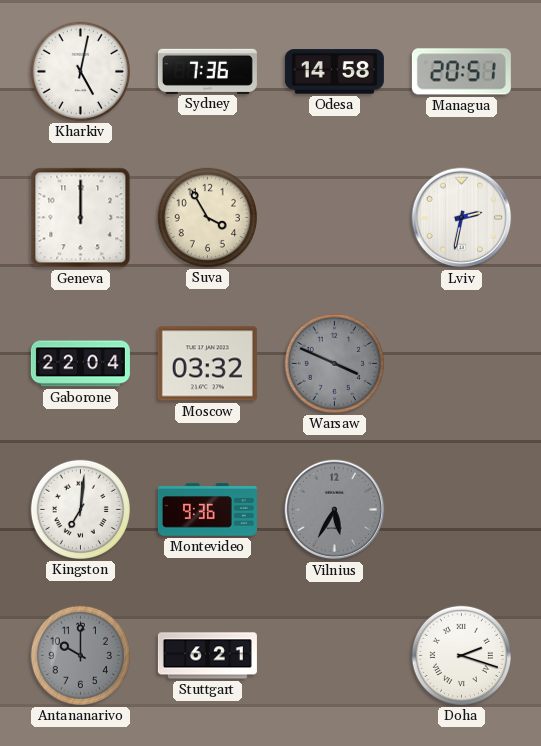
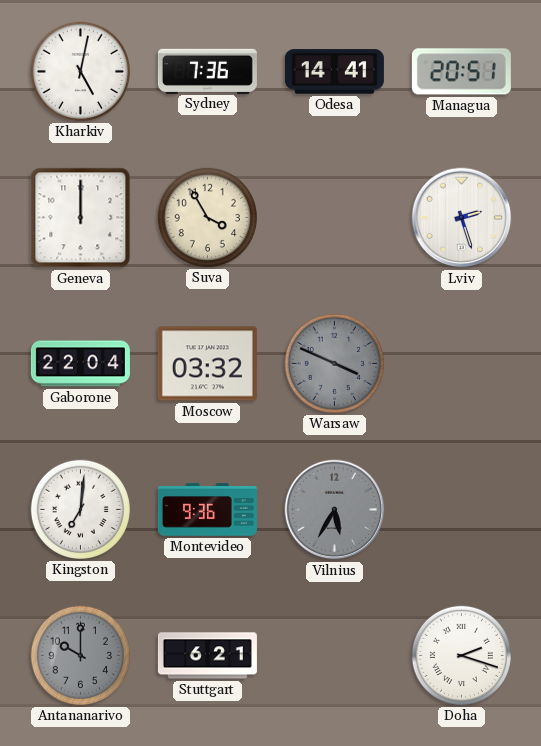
Odesa: 14:58 -> 14:41 (334, 72)
Lviv: 2:32 -> 2:27 (462, 218)
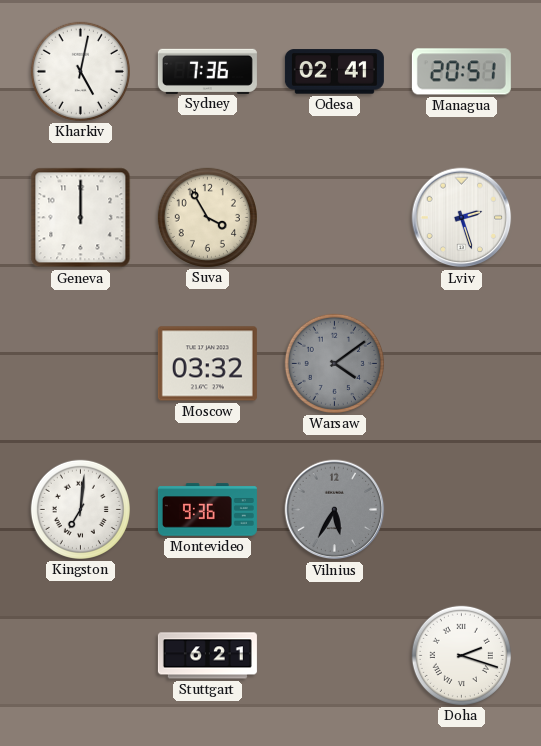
Odesa: 14:41 -> 02:41 (334, 72)
Gaborone: 22:04 -> none (80, 364)
Warsaw: 3:49 -> 4:09 (334, 363)
Antananarivo: 10:00 -> none (80, 655)
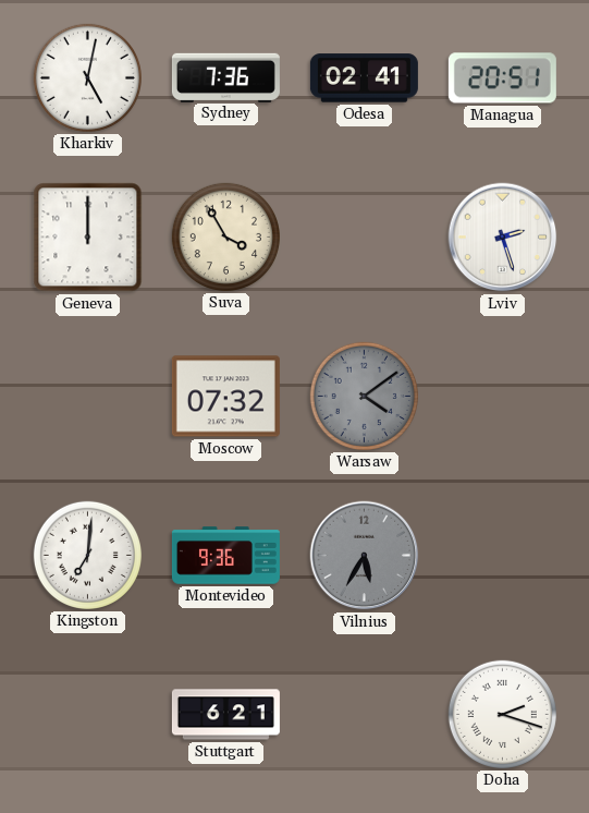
Moscow: 03:32 -> 07:32 (225, 397)
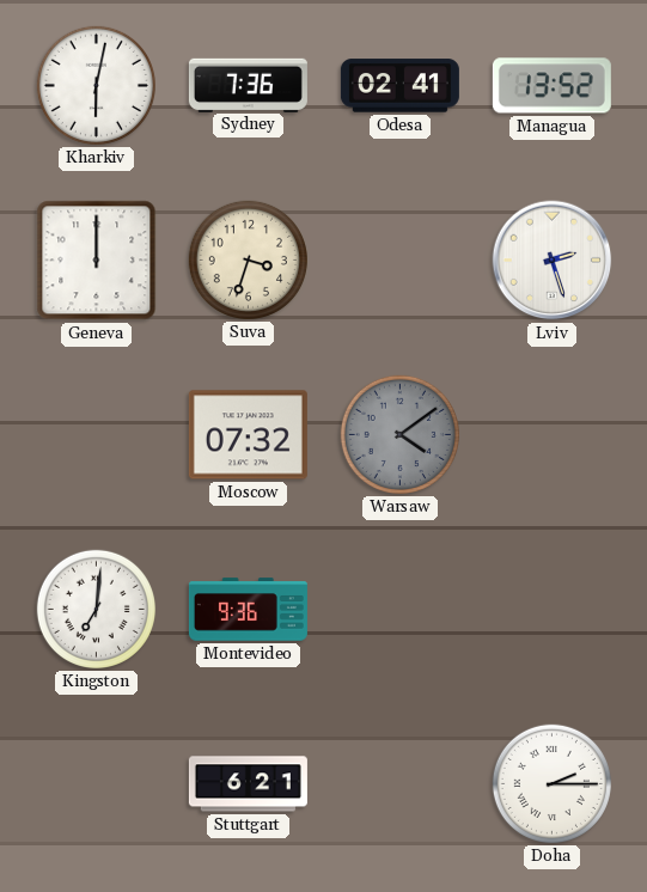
Kharkiv: 5:02 -> 6:02 (96, 85)
Managua: 20:51 -> 13:52 (551, 86)
Suva: 3:55 -> 3:33 (248, 259)
Vilnius: 5:35 -> none (365, 556)
Doha: 2:18 -> 2:15 (551, 783)
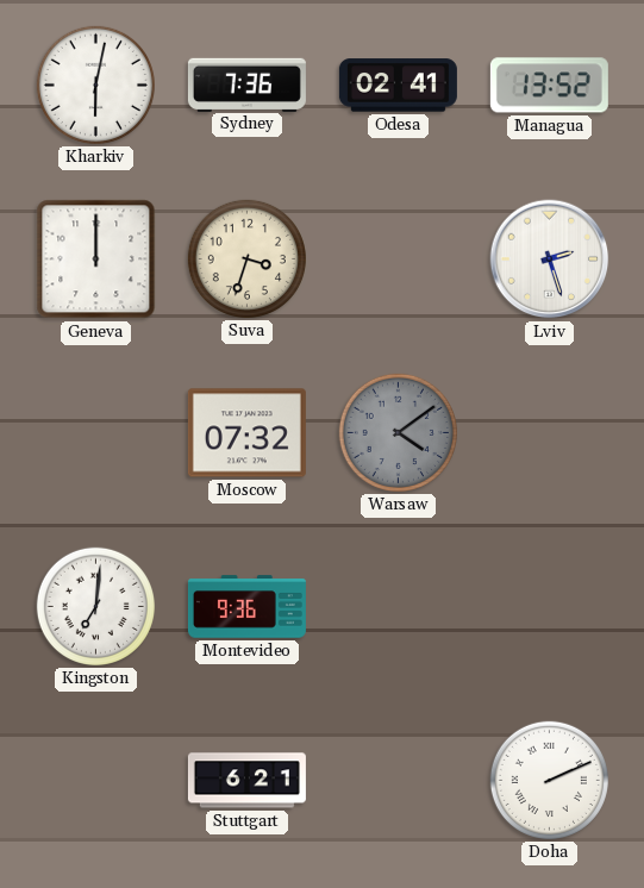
Doha: 2:15 -> 2:11 (549, 780)
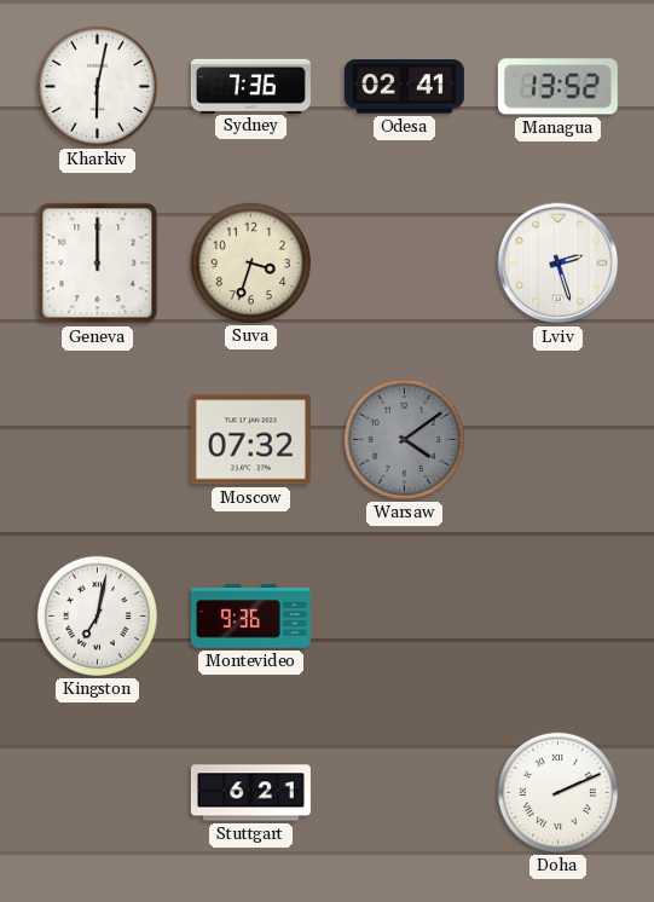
Kingston: 7:01 -> 7:02 (97, 615)
